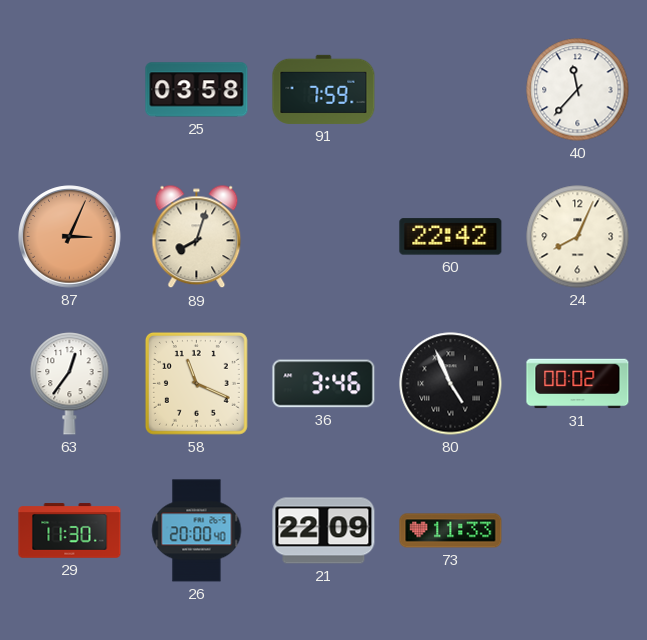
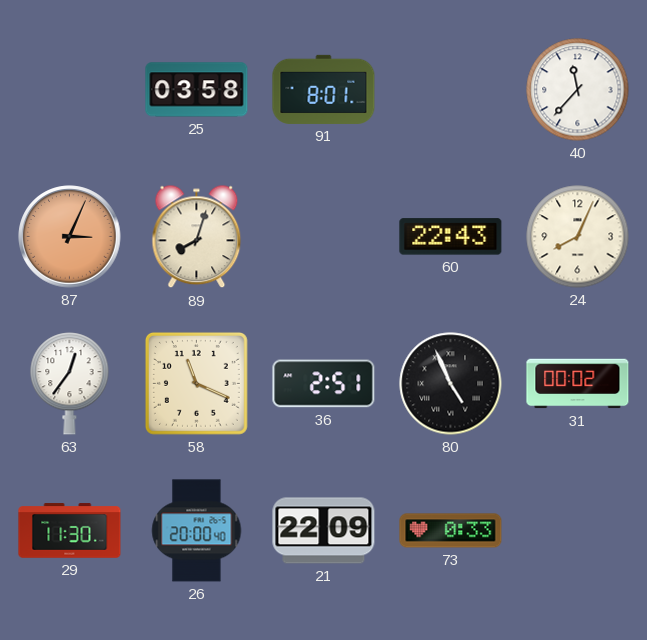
91: 7:59 -> 8:01 (324, 89)
60: 22:42 -> 22:43 (451, 237)
36: 3:46 -> 2:51 (324, 384)
73: 11:33 -> 0:33 (451, 531)
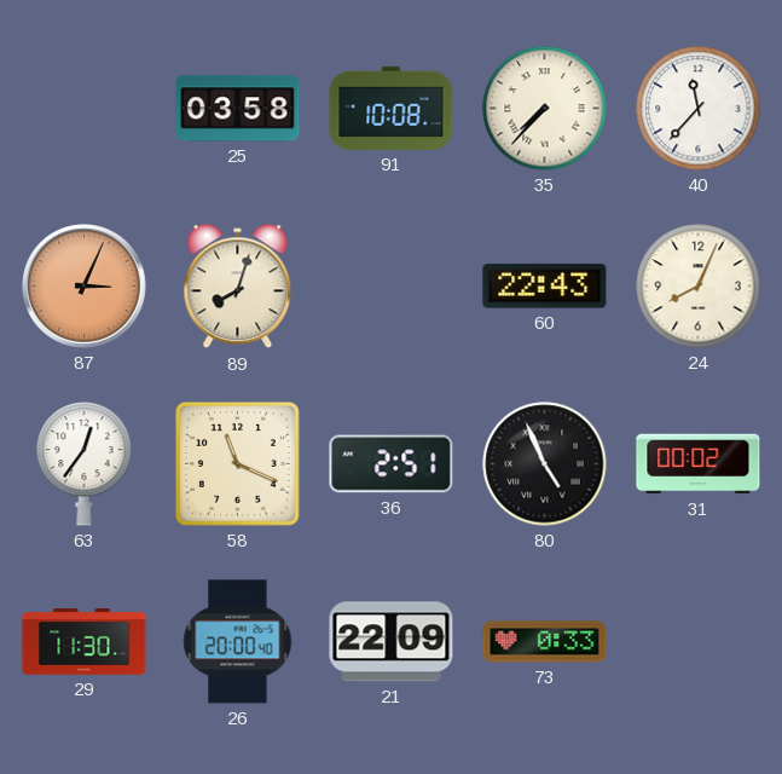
91: 8:01 -> 10:08 (392, 108)
35: none -> 7:37 (545, 109)
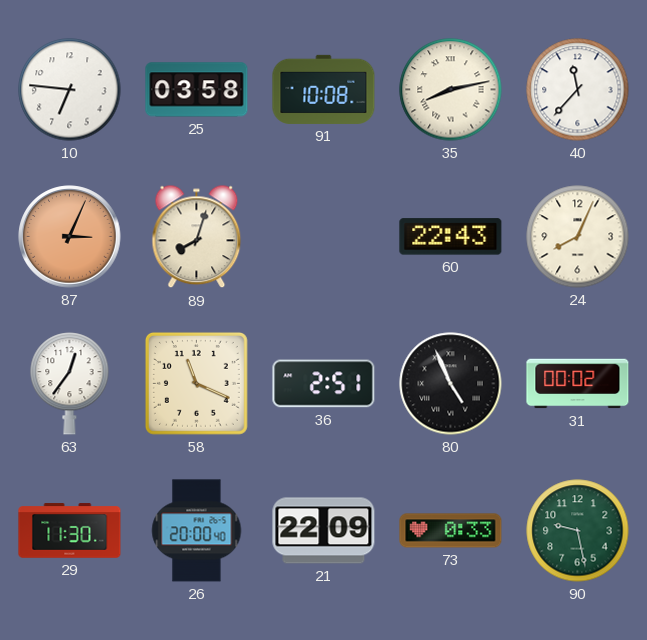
10: none -> 6:46 (70, 90)
35: 7:37 -> 8:13 (451, 90)
90: none -> 9:28 (578, 531)
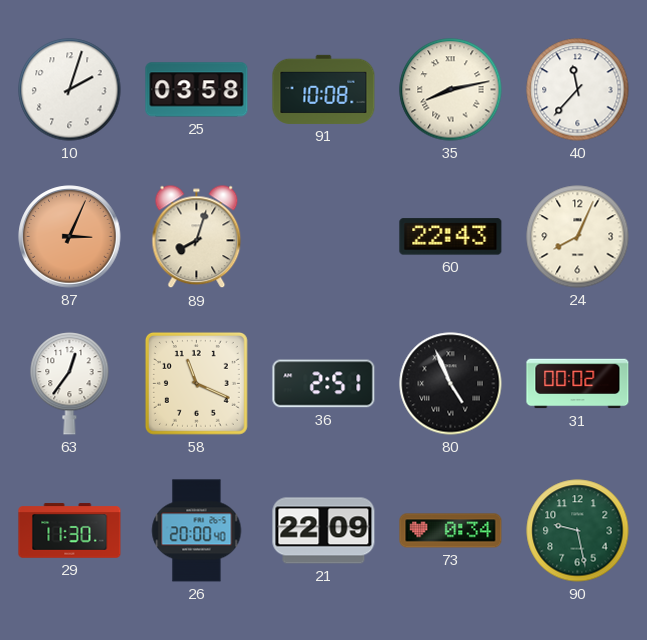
10: 6:46 -> 2:03 (70, 90)
73: 0:33 -> 0:34 (451, 531)
